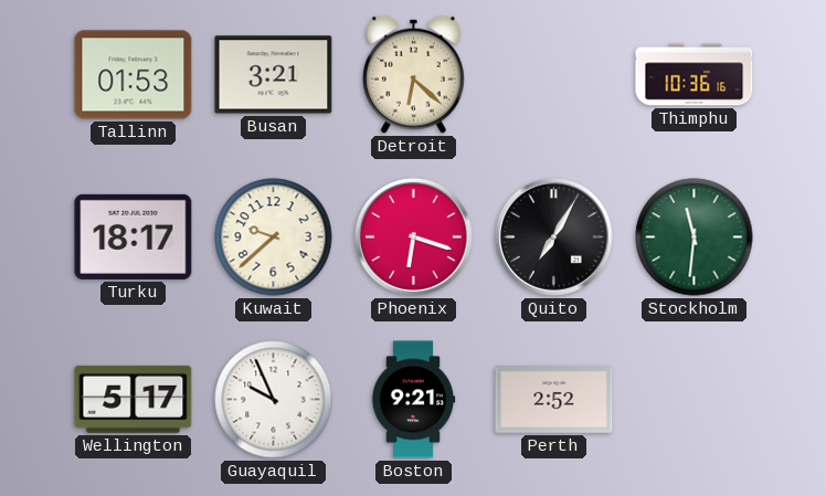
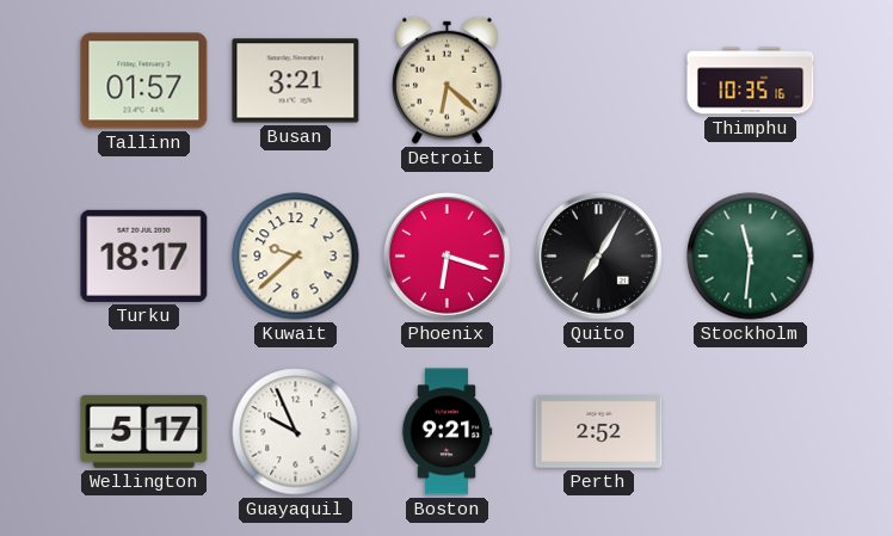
Tallinn: 01:53 -> 01:57 (144, 81)
Thimphu: 10:36 -> 10:35 (751, 81)
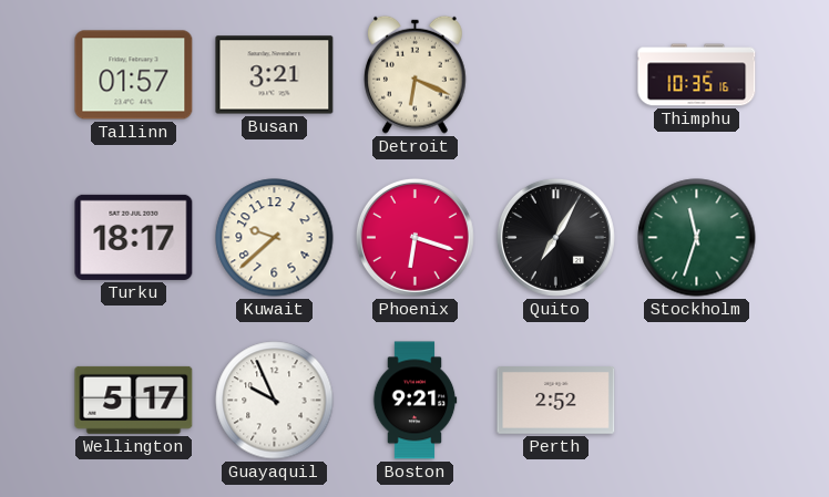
Detroit: 6:22 -> 6:19 (415, 74)
Stockholm: 11:31 -> 11:33 (697, 238)
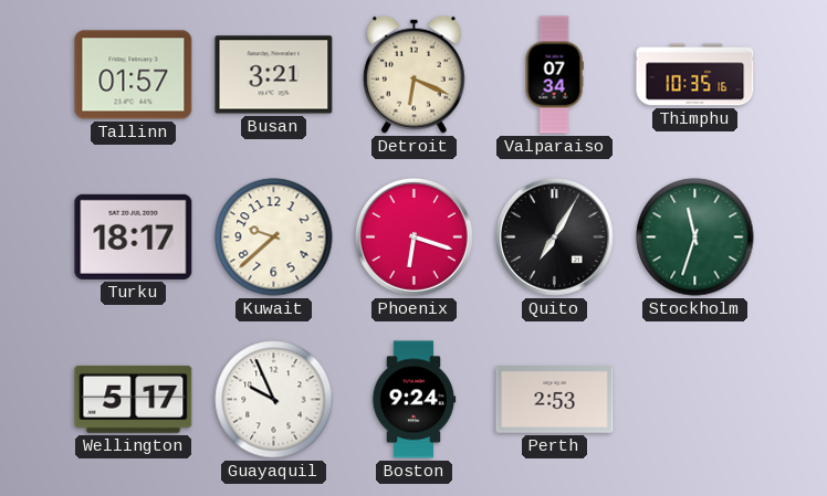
Valparaiso: none -> 07:34 (554, 75)
Boston: 9:21 -> 9:24 (414, 400)
Perth: 2:52 -> 2:53 (555, 400)
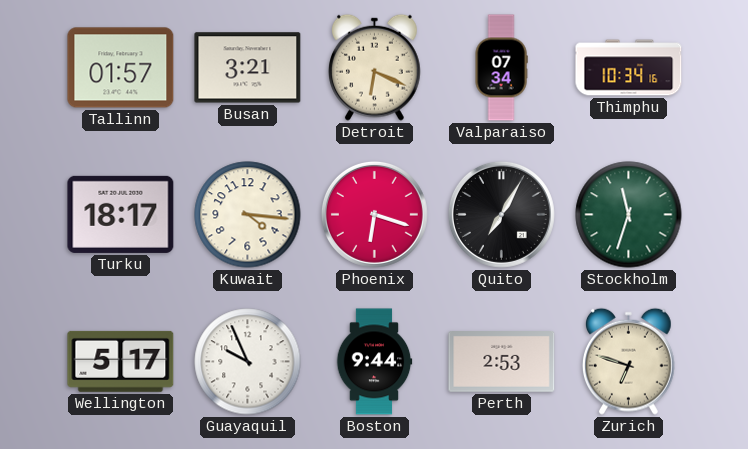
Thimphu: 10:35 -> 10:34 (629, 68)
Kuwait: 9:38 -> 4:16 (248, 215)
Boston: 9:24 -> 9:44 (374, 362)
Zurich: none -> 6:48 (628, 361)
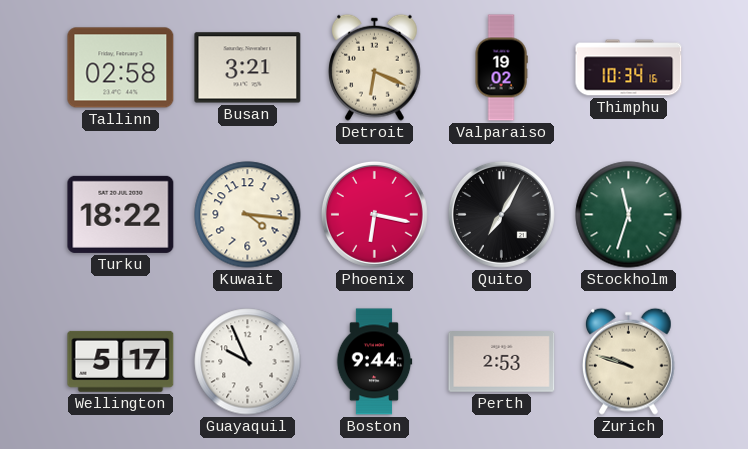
Tallinn: 01:57 -> 02:58 (121, 68)
Valparaiso: 07:34 -> 19:02 (501, 68)
Turku: 18:17 -> 18:22 (121, 214)
Phoenix: 6:18 -> 6:17 (374, 214)
Zurich: 6:48 -> 9:48 (628, 361)
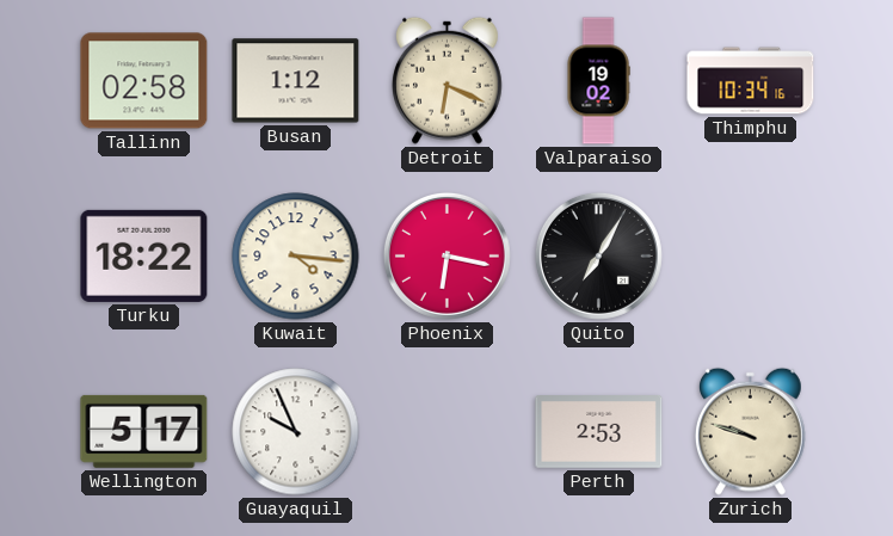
Busan: 3:21 -> 1:12 (296, 81)
Stockholm: 11:33 -> none (629, 215)
Boston: 9:44 -> none (374, 362)
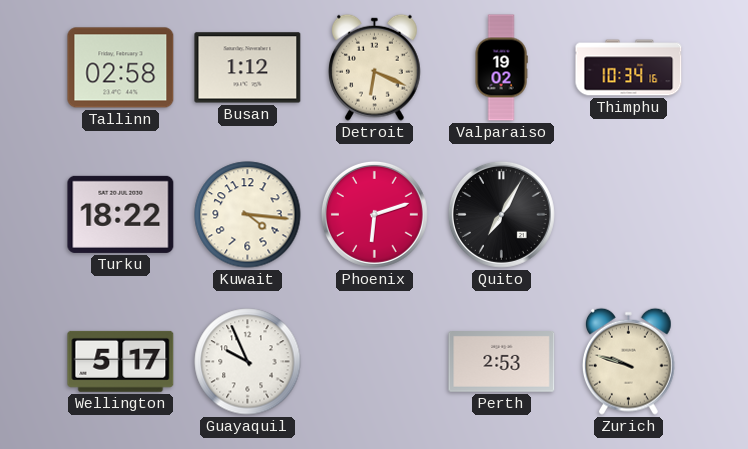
Phoenix: 6:17 -> 6:12 (374, 214)
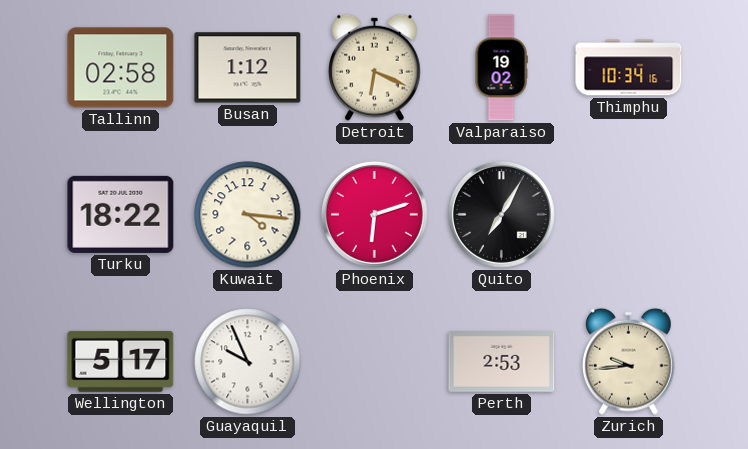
Zurich: 9:48 -> 9:44 (628, 361)
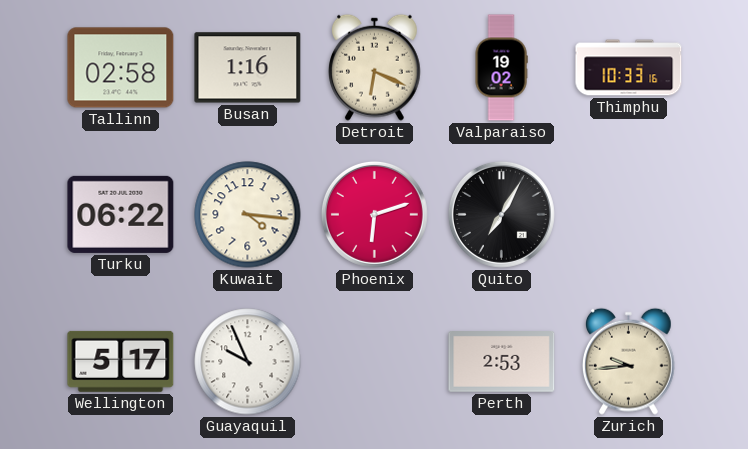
Busan: 1:12 -> 1:16 (248, 68)
Thimphu: 10:34 -> 10:33 (629, 68)
Turku: 18:22 -> 06:22 (121, 214)
